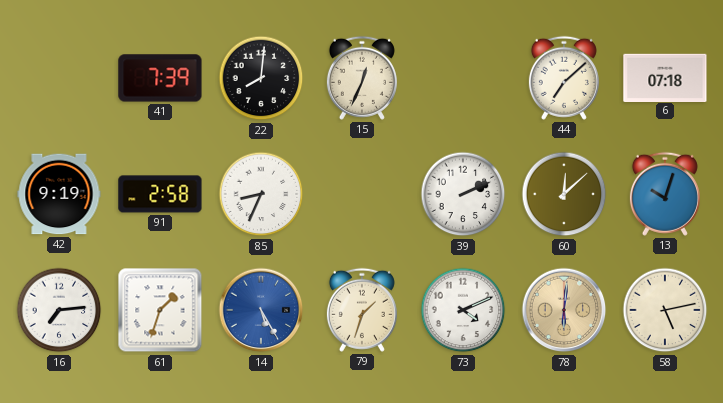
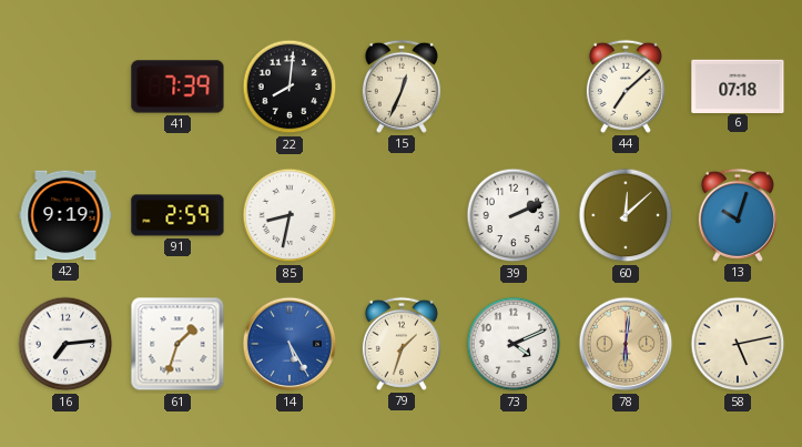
91: 2:58 -> 2:59 (177, 215)
85: 8:34 -> 8:32 (290, 215)
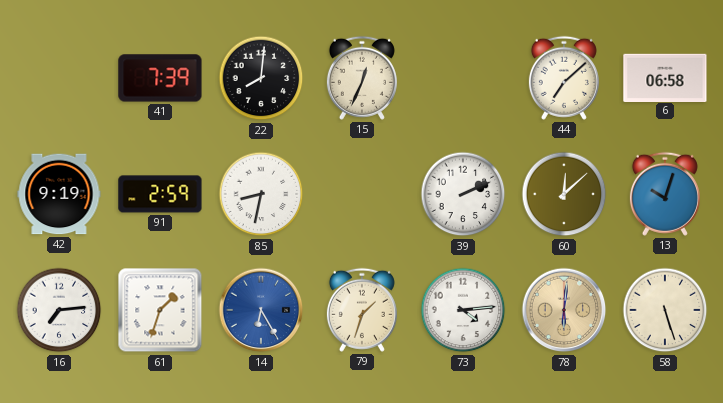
6: 07:18 -> 06:58 (665, 77)
14: 5:25 -> 6:25 (261, 310)
73: 4:11 -> 4:14 (463, 310)
58: 5:13 -> 5:27 (665, 310)
